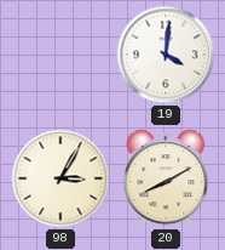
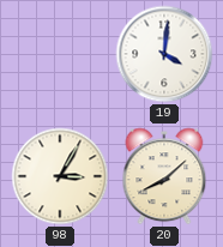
20: 8:10 -> 8:08 (164, 176)
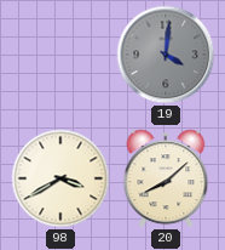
19 dial: white -> grey (166, 55)
98: 3:05 -> 3:40 (60, 178)
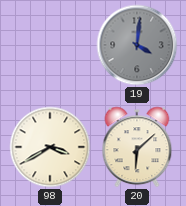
20: 8:08 -> 6:08 (137, 147)
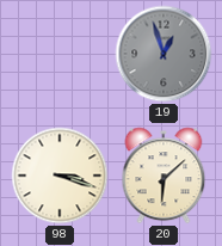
19: 4:01 -> 12:57 (164, 54)
98: 3:40 -> 3:18 (60, 176)
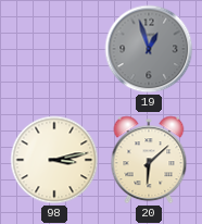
98: 3:18 -> 3:13 (54, 160)
